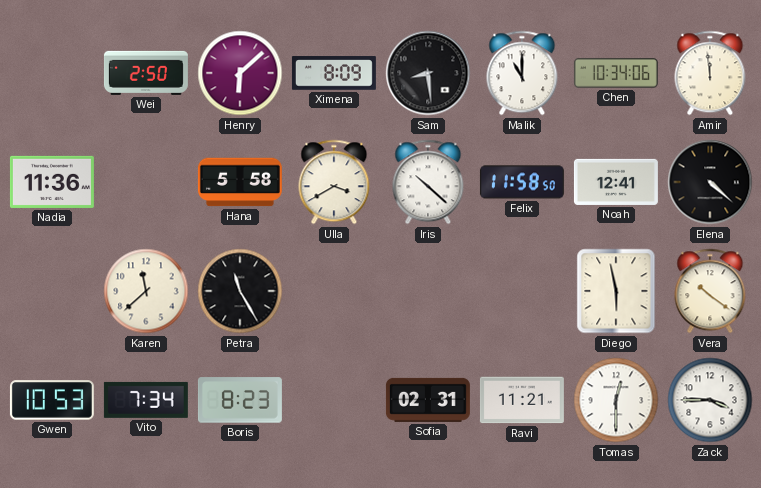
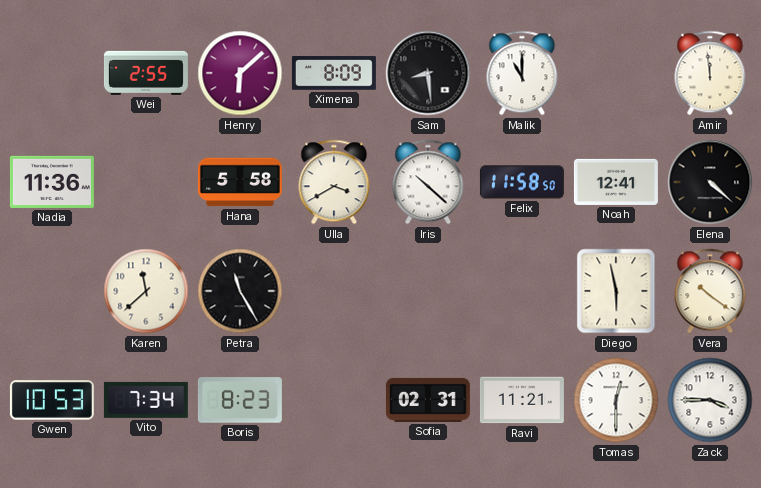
Wei: 2:50 -> 2:55 (146, 73)
Chen: 10:34 -> none (616, 74)
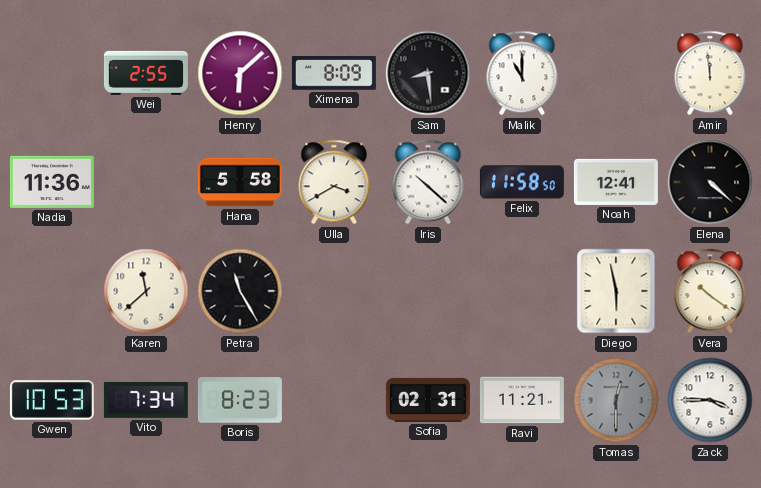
Tomas dial: white -> grey (616, 400)
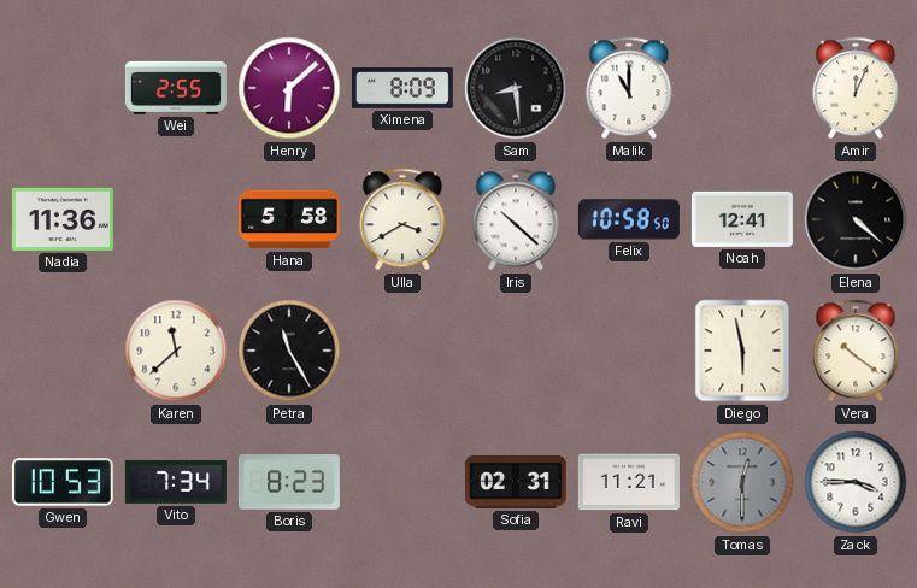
Amir: 11:59 -> 12:04 (856, 88)
Felix: 11:58 -> 10:58 (629, 219)
